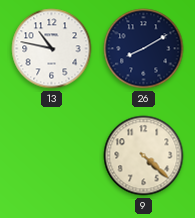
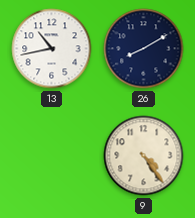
13: 10:47 -> 10:43 (52, 49)
9: 4:22 -> 4:24 (144, 156)
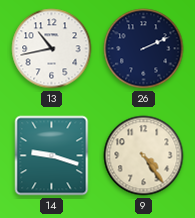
26: 8:10 -> 2:11 (144, 49)
14: none -> 9:18 (52, 156)
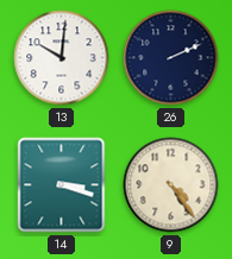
13: 10:43 -> 10:01 (62, 58)
14: 9:18 -> 3:18 (62, 185)
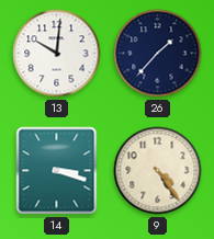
26: 2:11 -> 1:37 (158, 54)
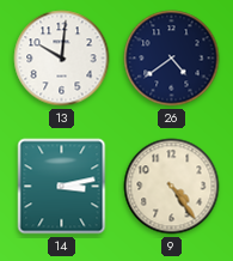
26: 1:37 -> 4:39 (172, 59)
14: 3:18 -> 3:13 (62, 187)
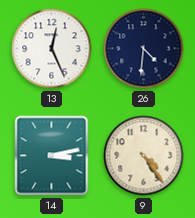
13: 10:01 -> 12:26 (52, 49)
26: 4:39 -> 4:31 (144, 49)
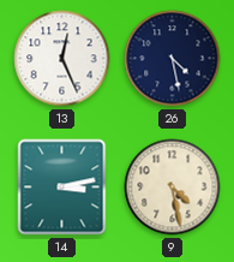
26: 4:31 -> 4:28 (173, 59)
9: 4:24 -> 4:28 (173, 187)
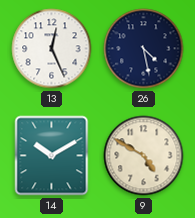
14: 3:13 -> 10:10 (52, 156)
9: 4:28 -> 4:50 (144, 156)
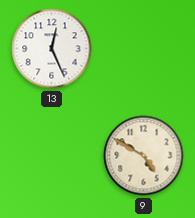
26: 4:28 -> none (144, 49)
14: 10:10 -> none (52, 156)
